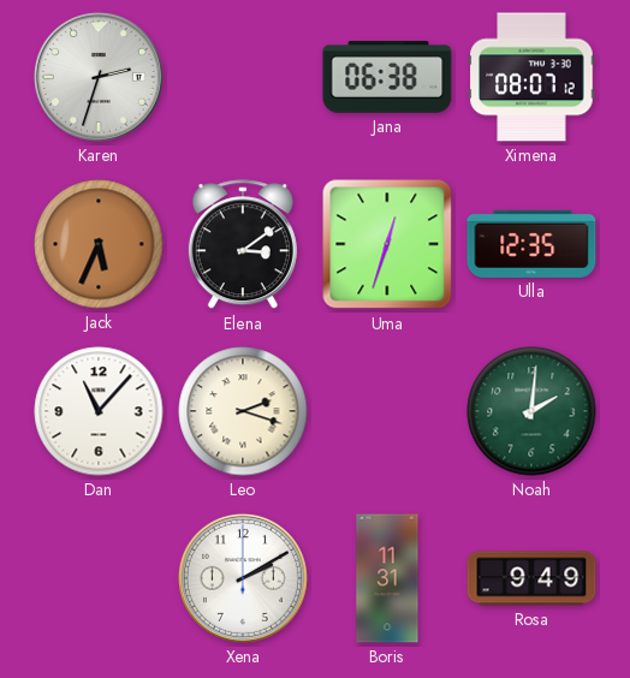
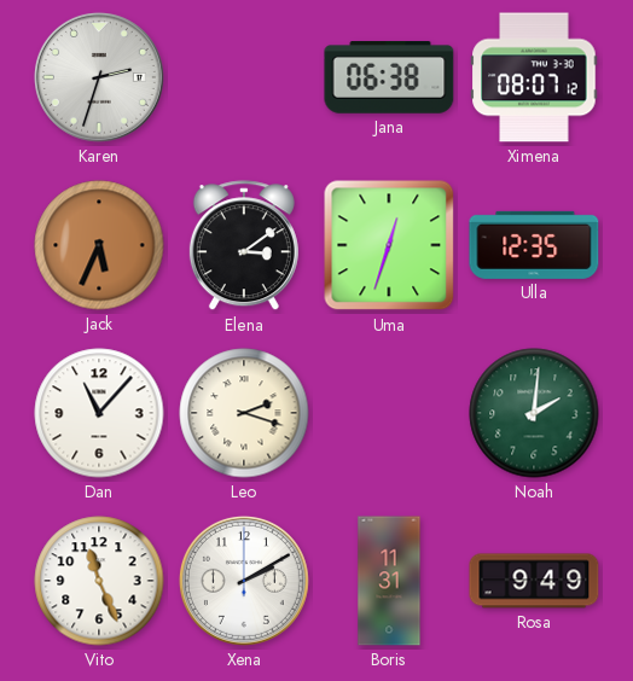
Vito: none -> 11:26 (99, 581)
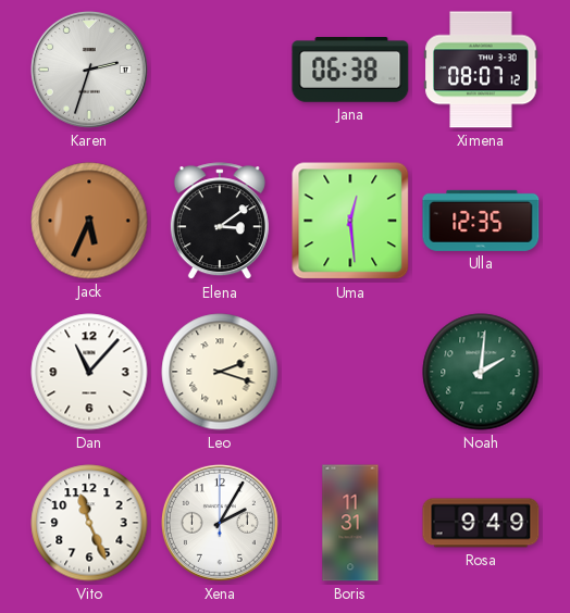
Uma: 12:33 -> 12:29 (350, 221)
Xena: 2:10 -> 2:05 (220, 523)
